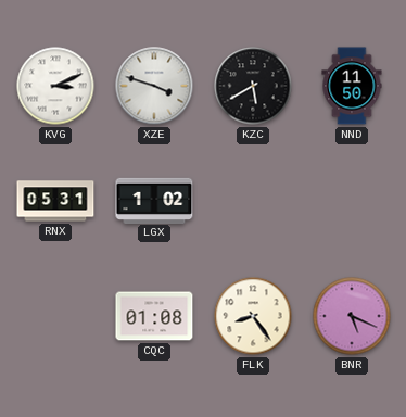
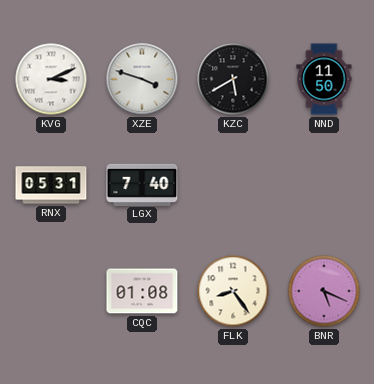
LGX: 1:02 -> 7:40 (142, 184)
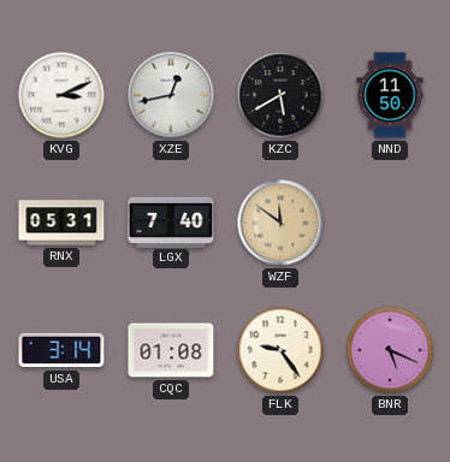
XZE: 3:48 -> 12:43 (171, 95)
WZF: none -> 11:51 (280, 223)
USA: none -> 3:14 (61, 350)
FLK: 8:24 -> 9:24 (280, 350)
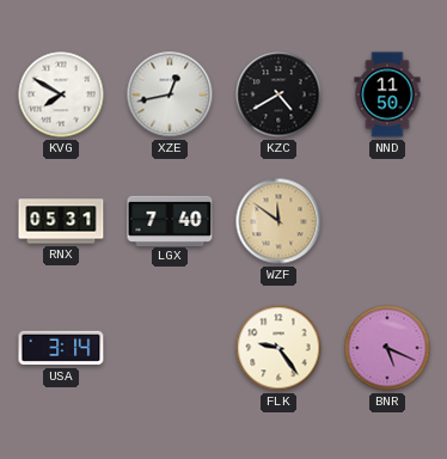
KVG: 3:11 -> 7:50 (61, 94)
KZC: 5:40 -> 4:40 (278, 94)
CQC: 01:08 -> none (171, 350)
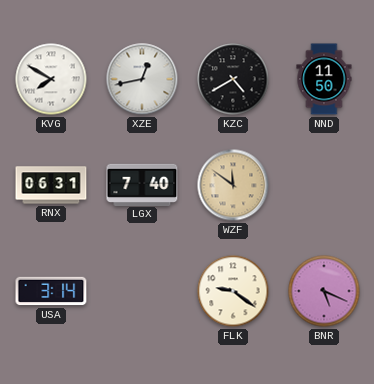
RNX: 05:31 -> 06:31 (51, 185)
FLK: 9:24 -> 9:21 (233, 291)
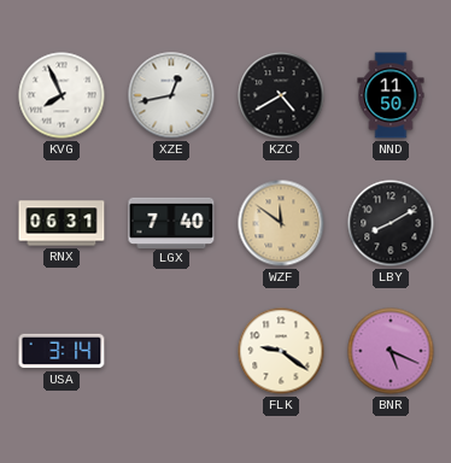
KVG: 7:50 -> 7:56 (61, 95)
LBY: none -> 8:10 (391, 223)
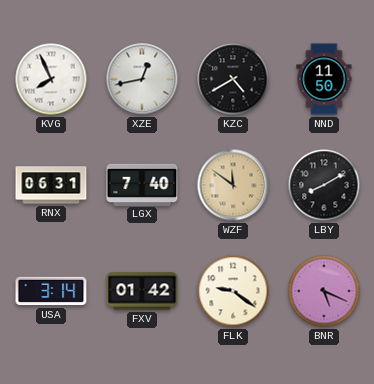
FXV: none -> 01:42 (142, 291)
